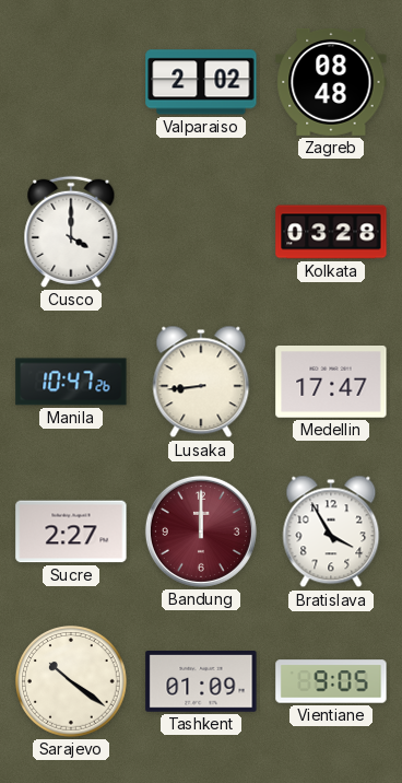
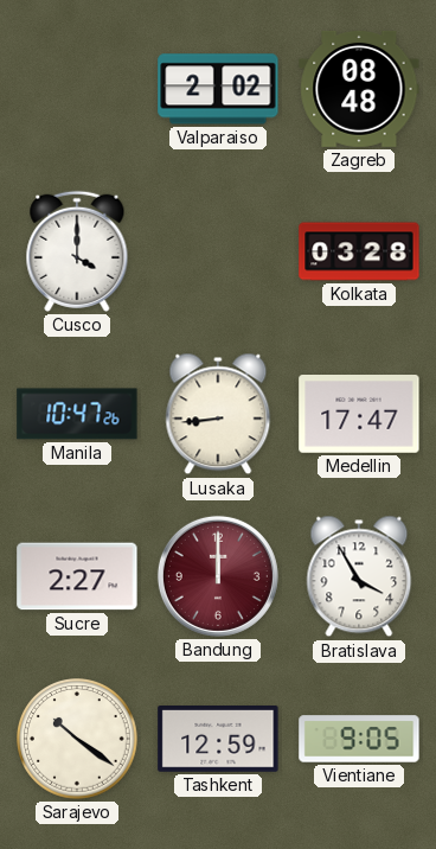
Tashkent: 01:09 -> 12:59 (218, 740)
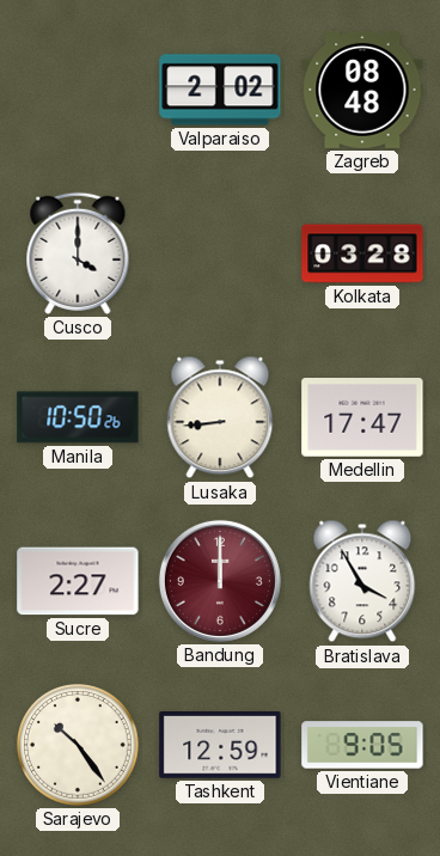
Manila: 10:47 -> 10:50 (78, 417)
Sarajevo: 10:21 -> 10:24 (78, 745)
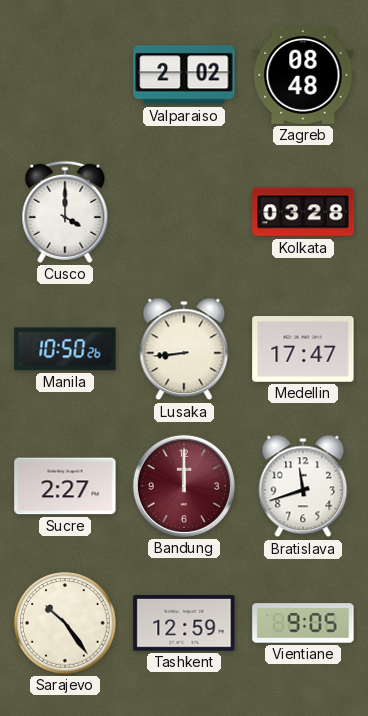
Bratislava: 3:55 -> 11:42 (303, 486)
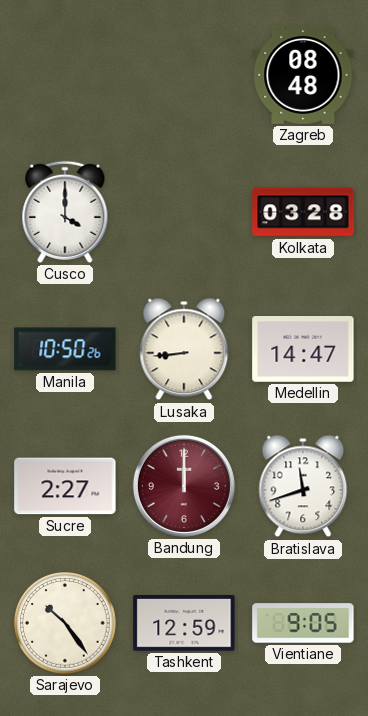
Valparaiso: 2:02 -> none (184, 75)
Medellin: 17:47 -> 14:47 (303, 350)
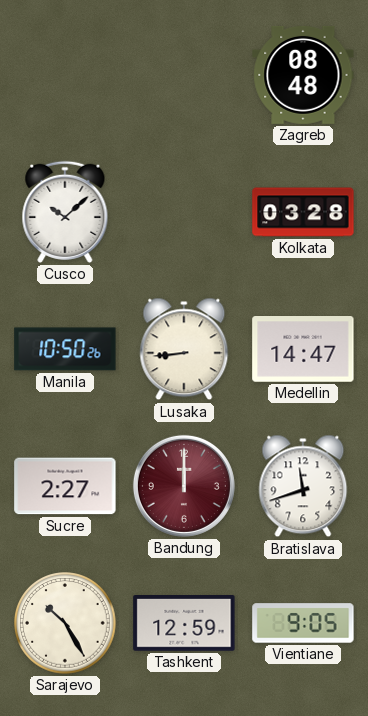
Cusco: 4:00 -> 10:08 (65, 212)
Sarajevo: 10:24 -> 10:25 (65, 623)
